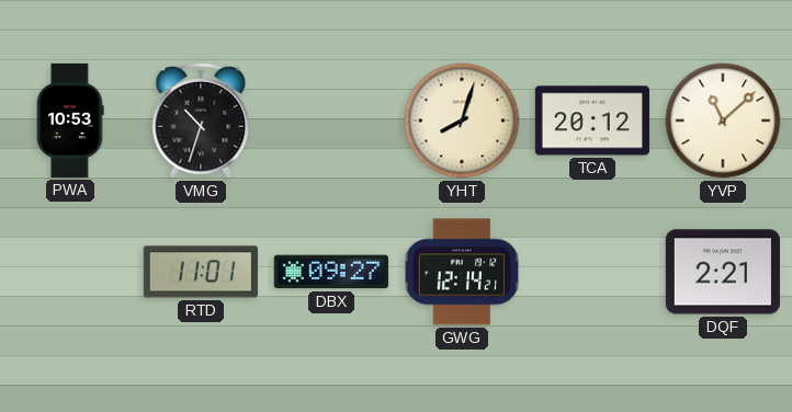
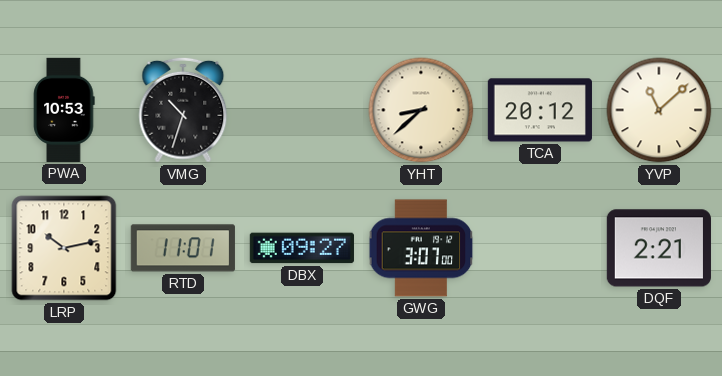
YHT: 8:03 -> 8:38 (421, 110)
LRP: none -> 10:13 (64, 248)
GWG: 12:14 -> 3:07 (421, 248)
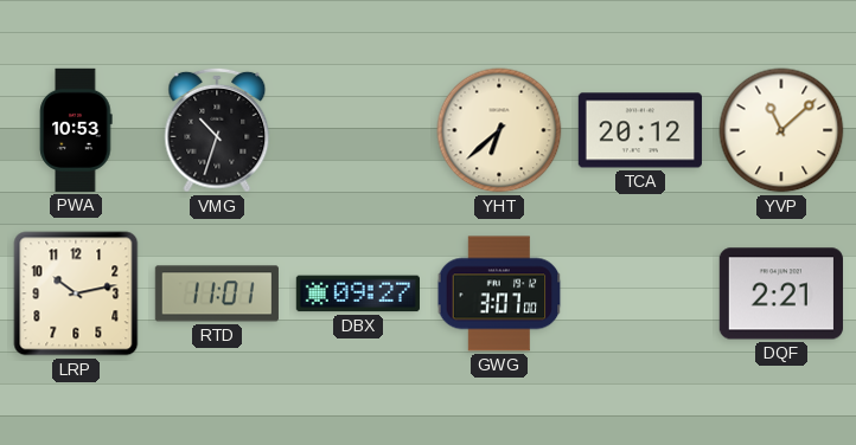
YHT: 8:38 -> 6:38 (499, 130)
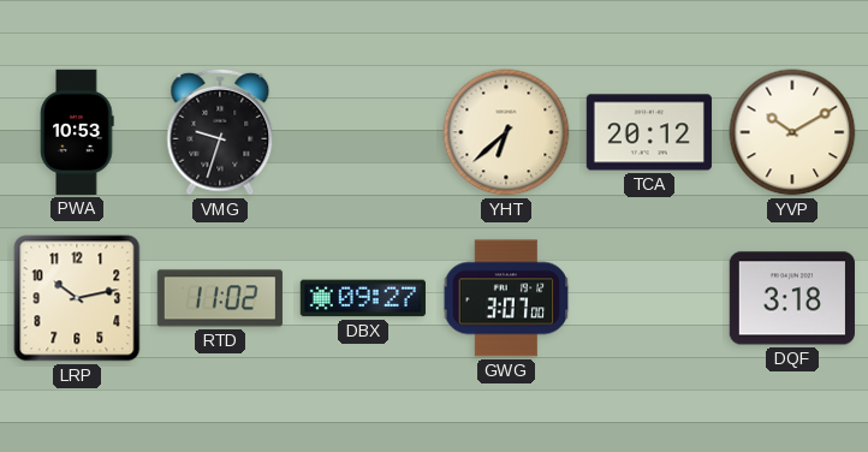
VMG: 10:33 -> 9:33 (220, 132)
YVP: 11:08 -> 10:10 (792, 132)
RTD: 11:01 -> 11:02 (220, 298)
DQF: 2:21 -> 3:18 (792, 298)
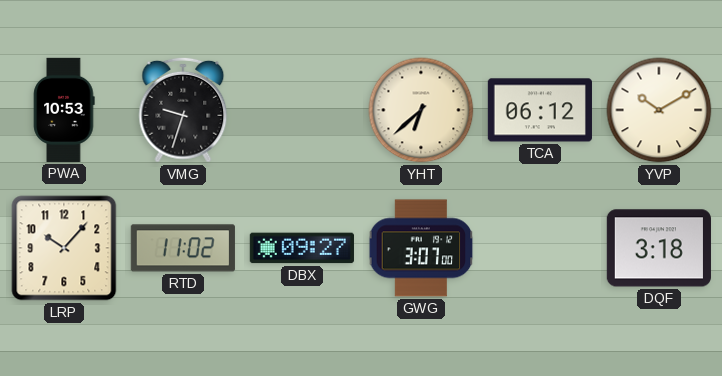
TCA: 20:12 -> 06:12 (540, 110)
LRP: 10:13 -> 10:07 (64, 248)
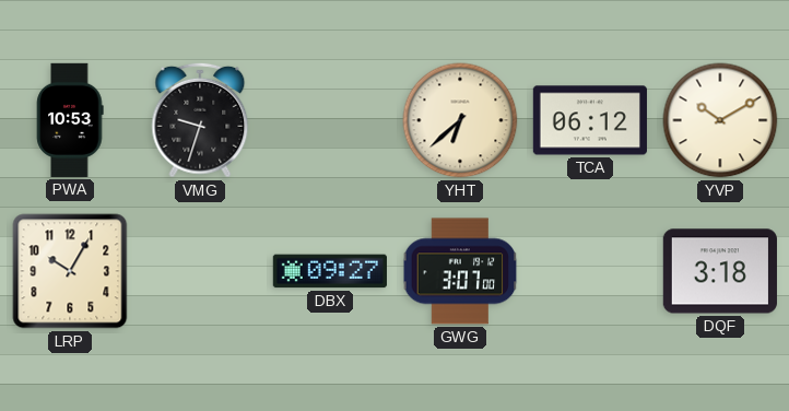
LRP: 10:07 -> 10:05 (70, 271)
RTD: 11:02 -> none (183, 248)
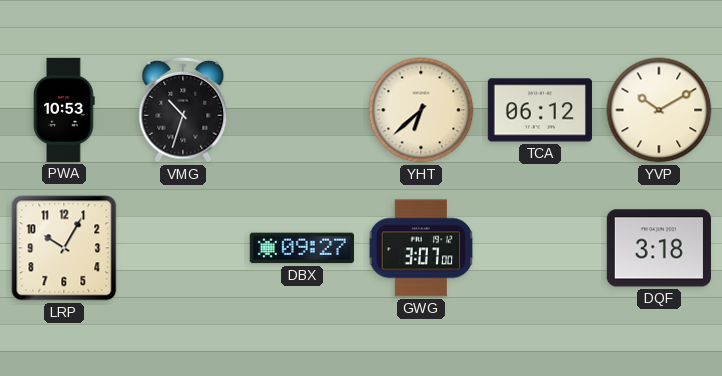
VMG: 9:33 -> 10:33 (183, 110)
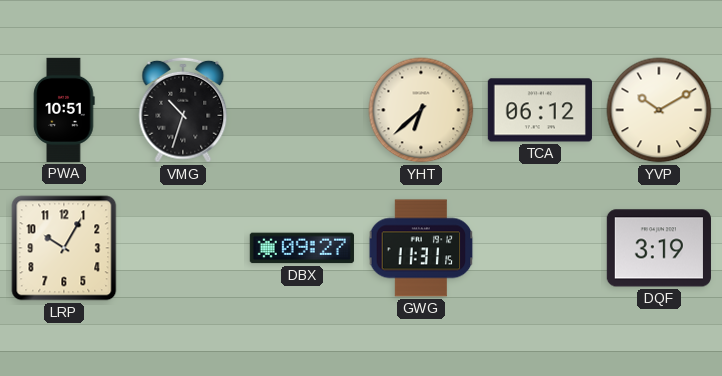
PWA: 10:53 -> 10:51 (64, 110)
GWG: 3:07 -> 11:31 (421, 248)
DQF: 3:18 -> 3:19 (659, 248)
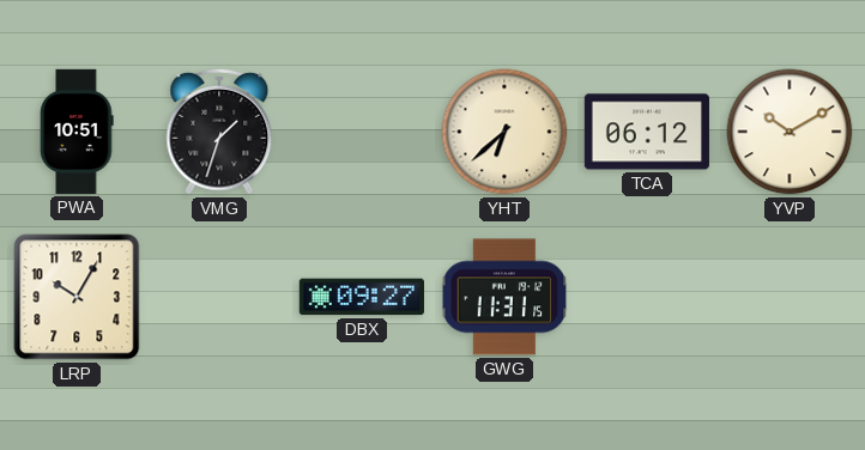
VMG: 10:33 -> 1:33 (219, 132)
DQF: 3:19 -> none (659, 248)
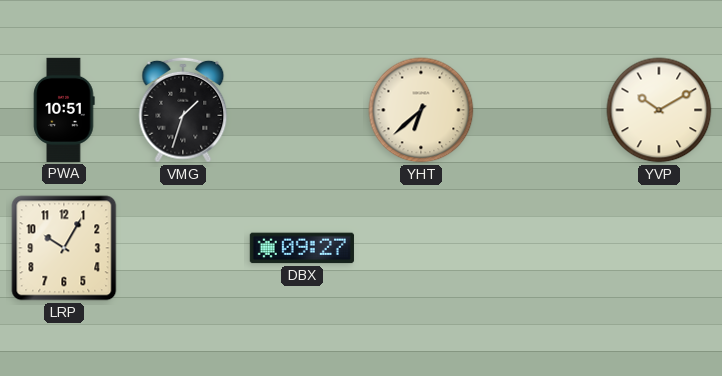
TCA: 06:12 -> none (647, 132)
GWG: 11:31 -> none (504, 297)
